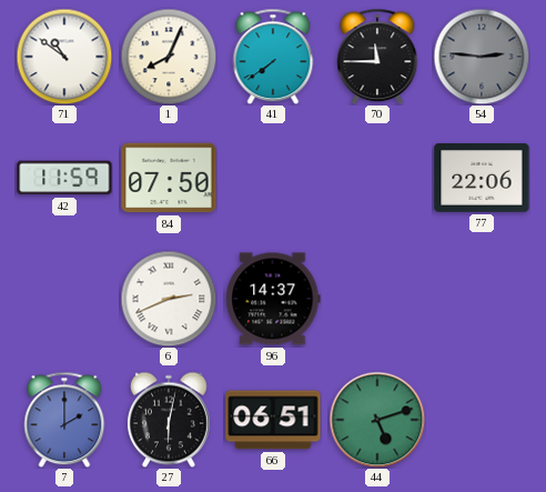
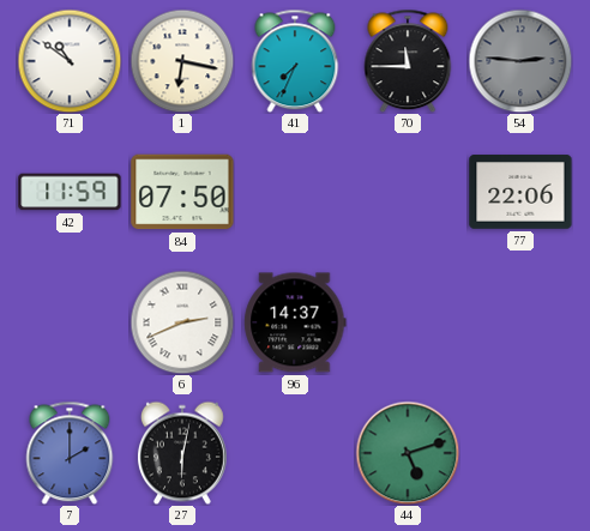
1: 8:04 -> 6:17 (182, 61)
41: 7:39 -> 7:34 (295, 61)
66: 06:51 -> none (273, 420)
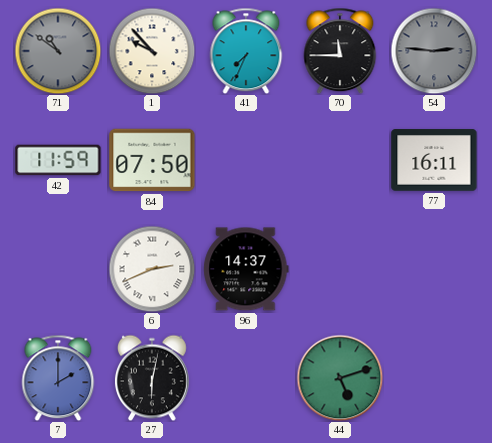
71 dial: white -> grey (58, 51)
1: 6:17 -> 9:53 (152, 51)
77: 22:06 -> 16:11 (434, 160)
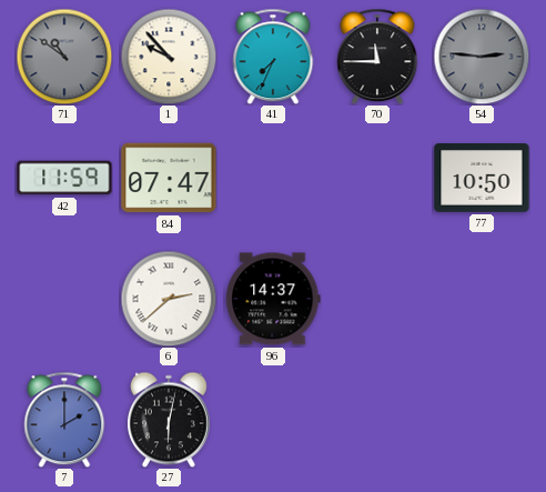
84: 07:50 -> 07:47 (169, 178)
77: 16:11 -> 10:50 (482, 178)
6: 2:41 -> 2:38 (169, 299)
44: 5:12 -> none (340, 378)
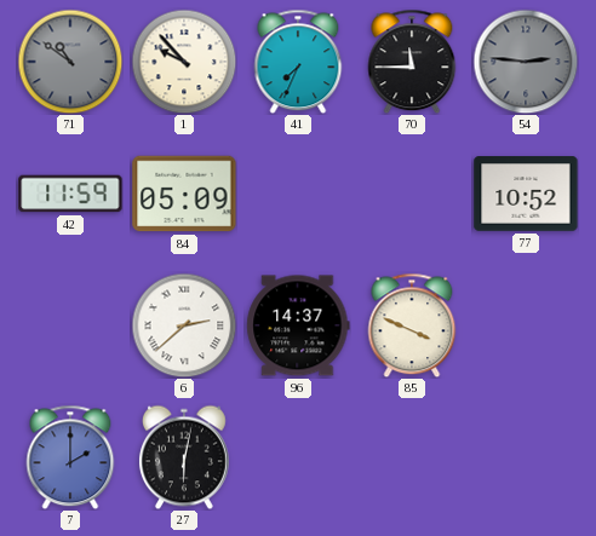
84: 07:47 -> 05:09 (184, 194)
77: 10:50 -> 10:52 (526, 194)
85: none -> 3:49 (412, 325)
